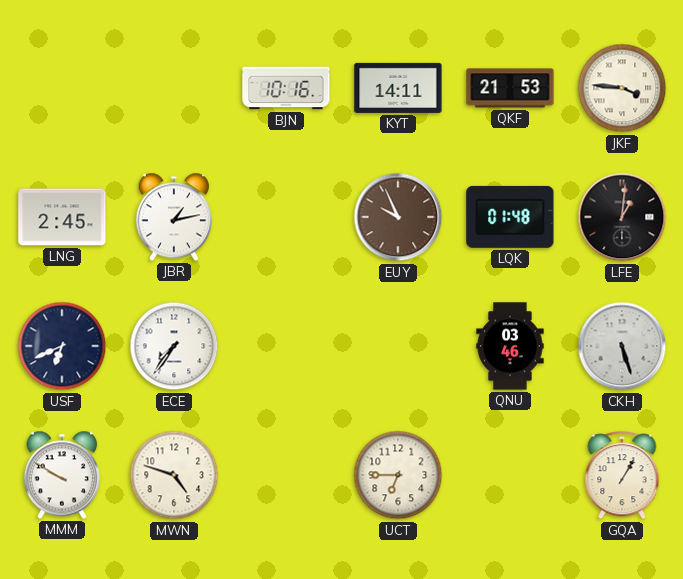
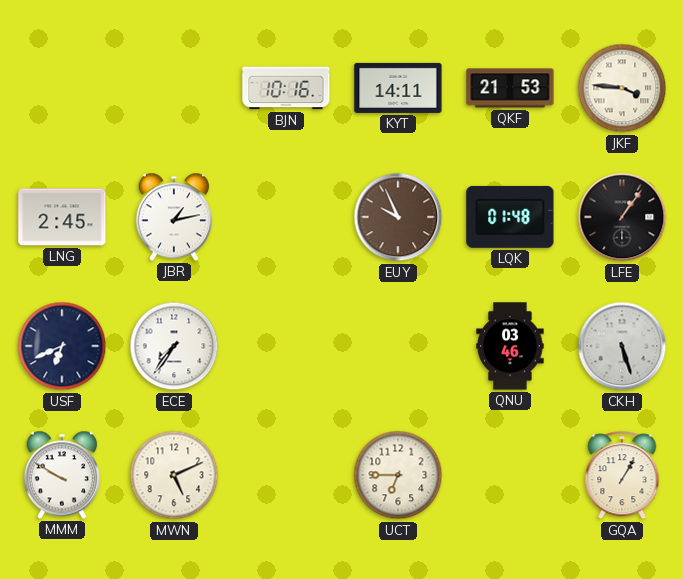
LFE: 1:01 -> 1:06 (622, 217)
MWN: 4:48 -> 5:11 (174, 475)
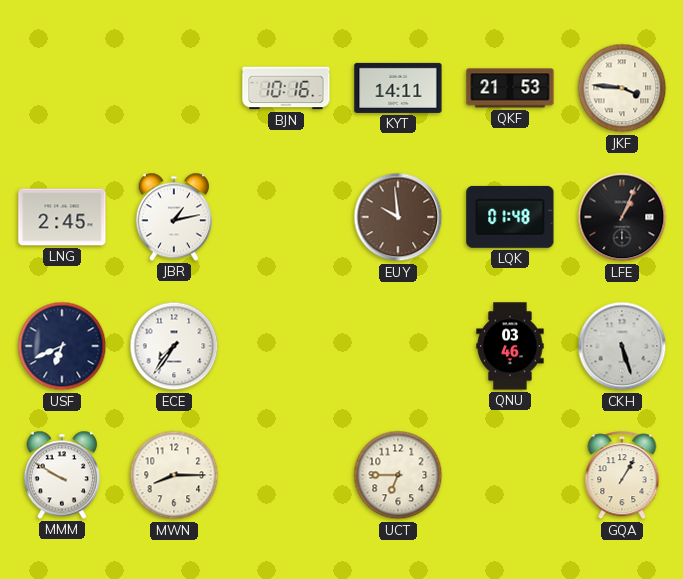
EUY: 9:56 -> 9:59 (398, 217)
LFE: 1:06 -> 1:04 (622, 217)
MWN: 5:11 -> 8:15 (174, 475)
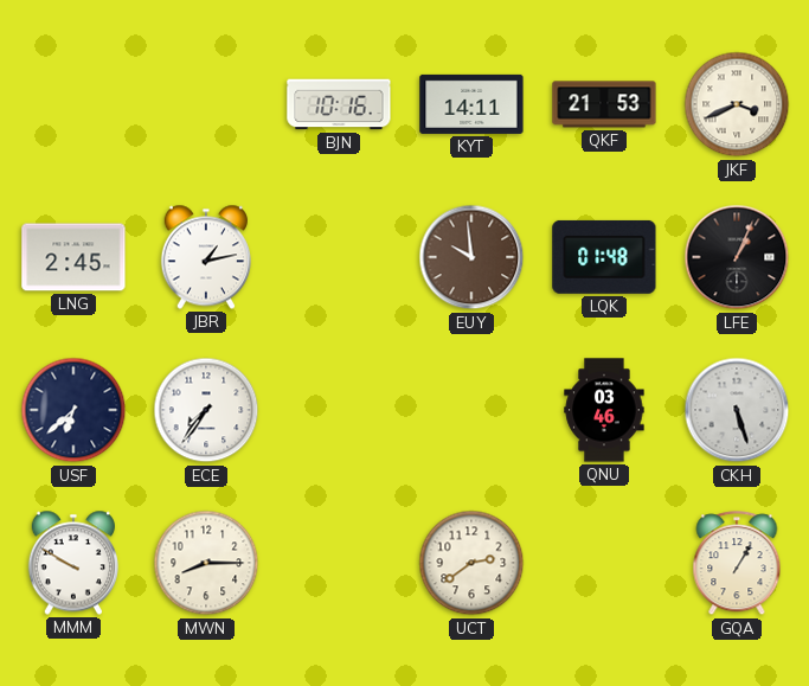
JKF: 3:46 -> 3:41 (737, 104)
USF: 6:41 -> 6:38 (73, 410)
UCT: 6:45 -> 2:39 (471, 563)
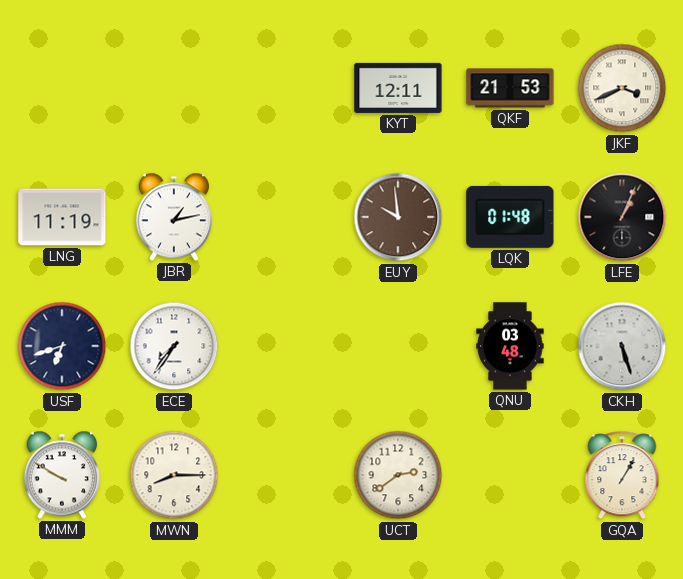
BJN: 10:16 -> none (339, 104)
KYT: 14:11 -> 12:11 (398, 88)
LNG: 2:45 -> 11:19 (62, 217)
USF: 6:38 -> 6:42 (62, 346)
QNU: 03:46 -> 03:48 (510, 346)
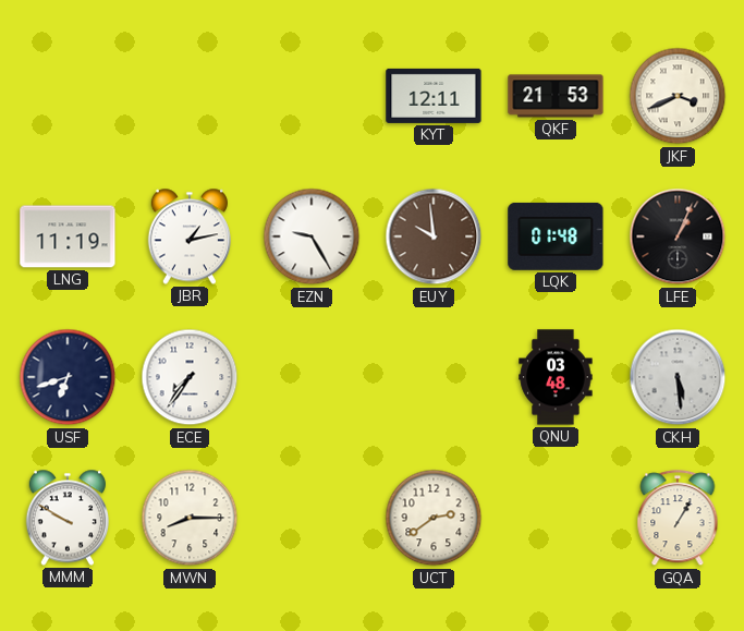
EZN: none -> 9:25 (312, 236)
CKH: 5:27 -> 5:29 (678, 377)
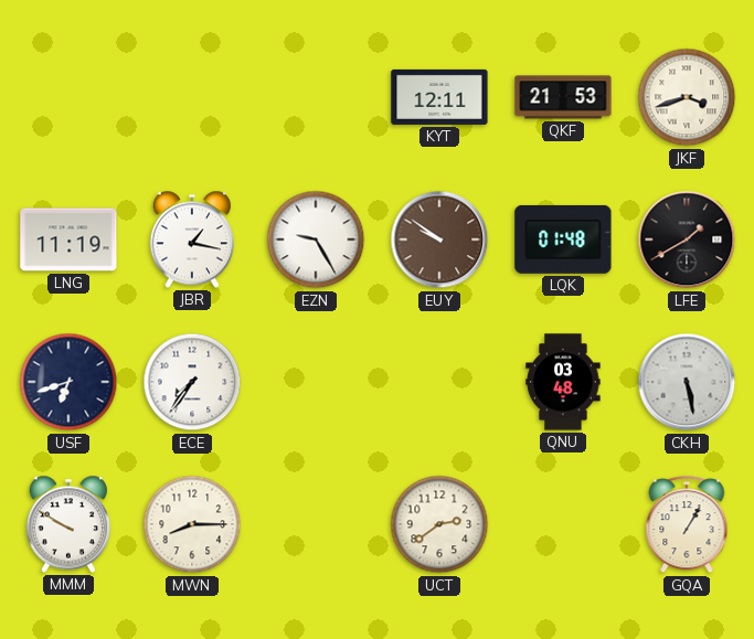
JKF: 3:41 -> 3:42 (687, 97)
JBR: 1:13 -> 1:17 (191, 239)
EUY: 9:59 -> 9:51 (439, 239)
LFE: 1:04 -> 1:40 (687, 239)
CKH: 5:29 -> 5:28 (687, 382)
